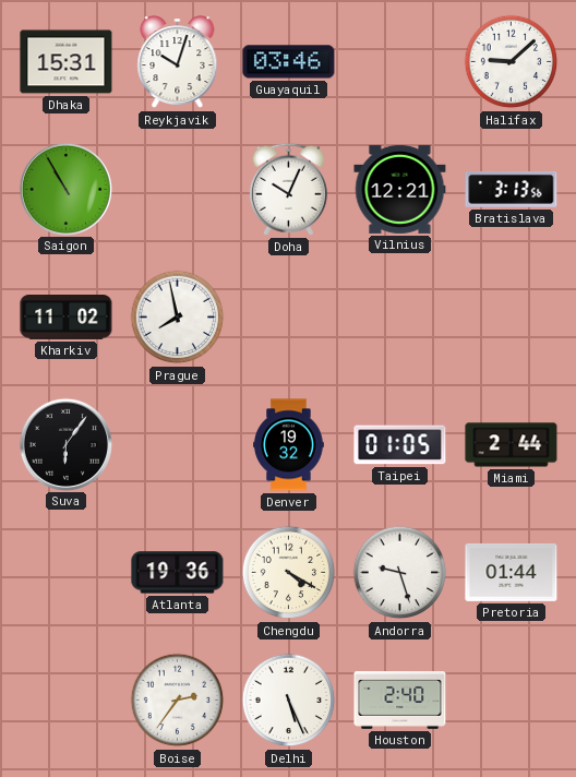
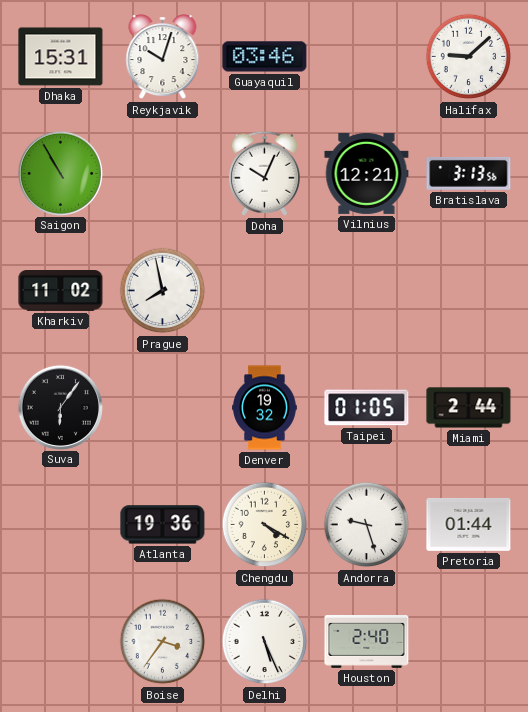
Boise: 2:36 -> 3:36 (163, 642)
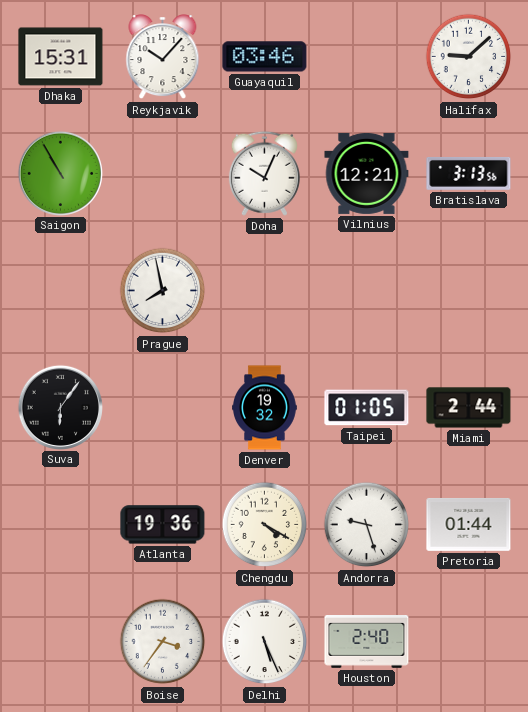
Reykjavik: 10:03 -> 10:07 (163, 57)
Kharkiv: 11:02 -> none (61, 291)
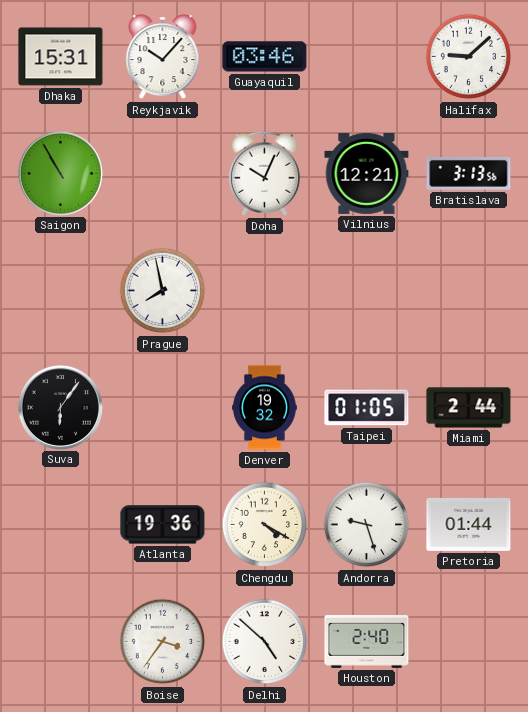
Delhi: 5:26 -> 4:52 (265, 642)
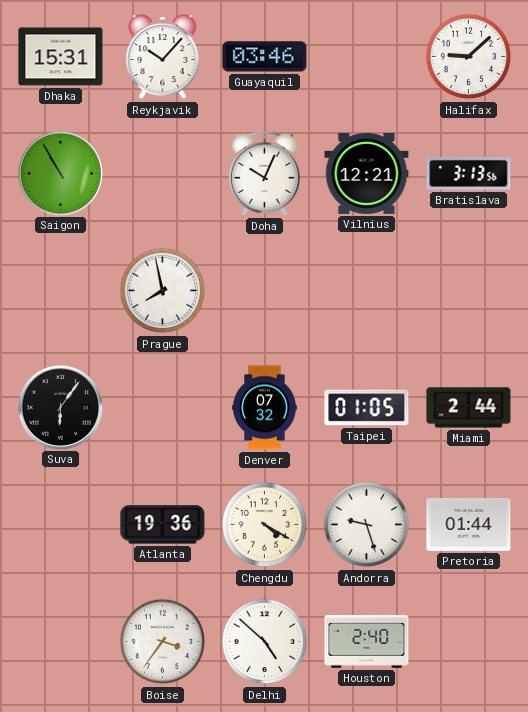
Denver: 19:32 -> 07:32 (265, 408)
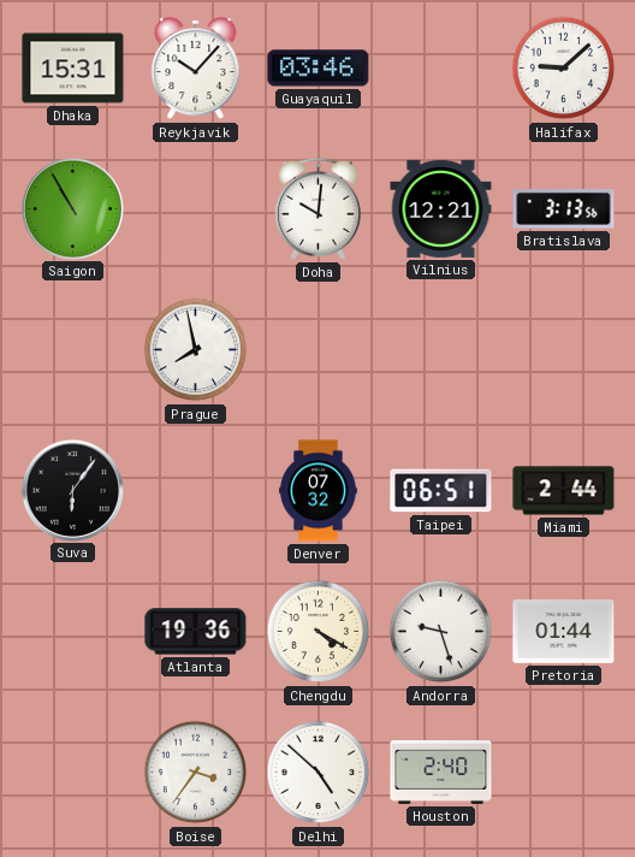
Doha: 10:04 -> 10:01 (317, 208)
Taipei: 01:05 -> 06:51 (441, 491)
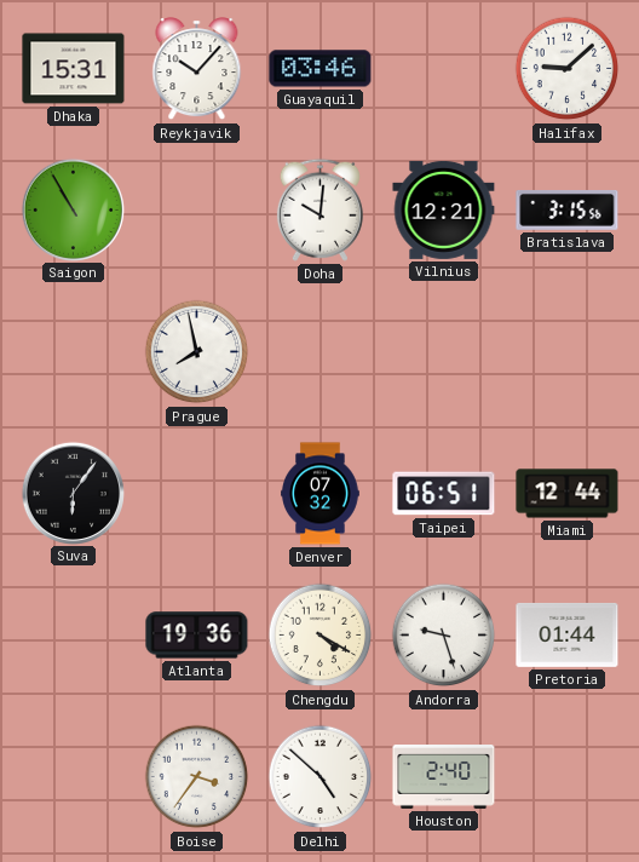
Bratislava: 3:13 -> 3:15 (568, 209)
Miami: 2:44 -> 12:44 (568, 494)
